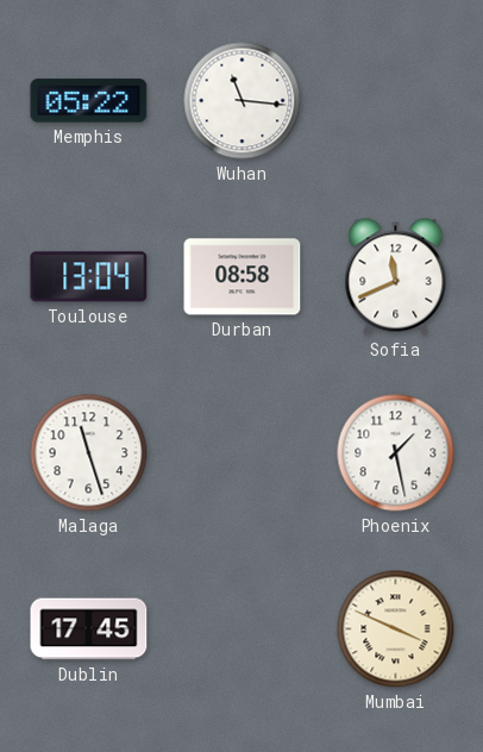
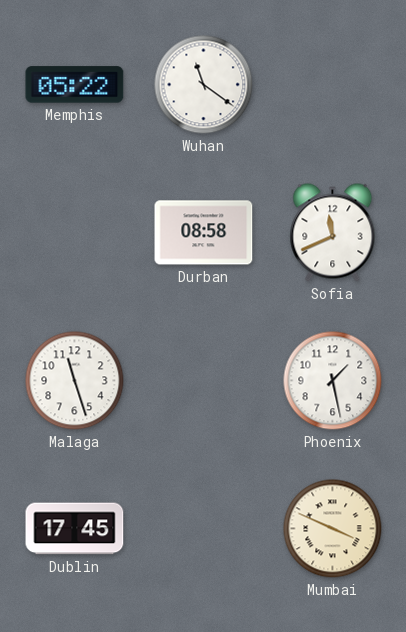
Wuhan: 11:16 -> 11:21 (204, 85)
Toulouse: 13:04 -> none (89, 277)
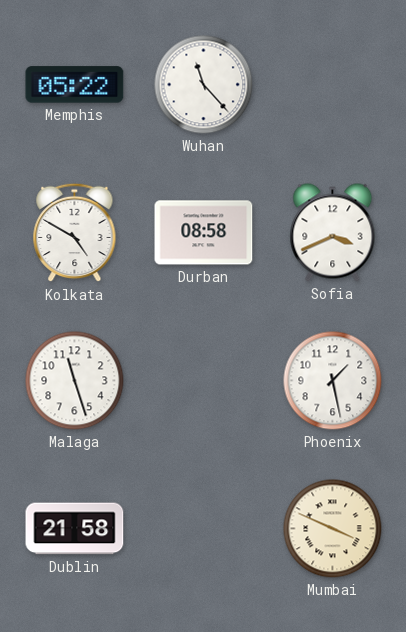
Wuhan: 11:21 -> 11:23 (204, 85)
Kolkata: none -> 4:50 (75, 233)
Sofia: 11:41 -> 3:41 (333, 233)
Dublin: 17:45 -> 21:58 (75, 529)
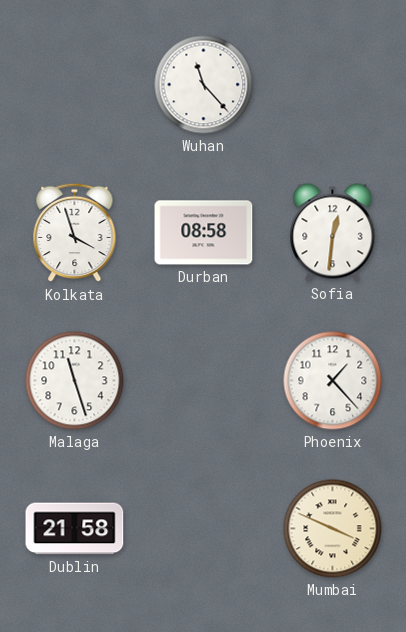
Memphis: 05:22 -> none (75, 85)
Kolkata: 4:50 -> 3:57 (75, 233)
Sofia: 3:41 -> 12:31 (333, 233)
Phoenix: 1:28 -> 1:23 (333, 381)
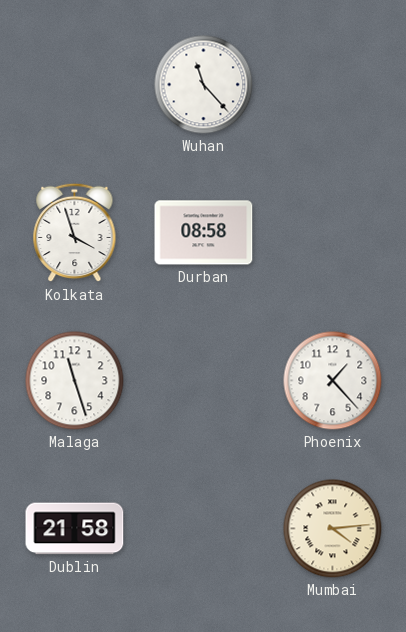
Sofia: 12:31 -> none (333, 233)
Mumbai: 3:49 -> 4:14 (333, 529)
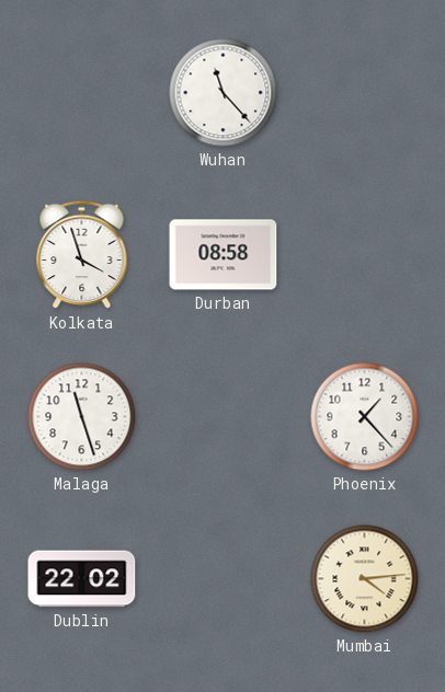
Dublin: 21:58 -> 22:02 (82, 579)
